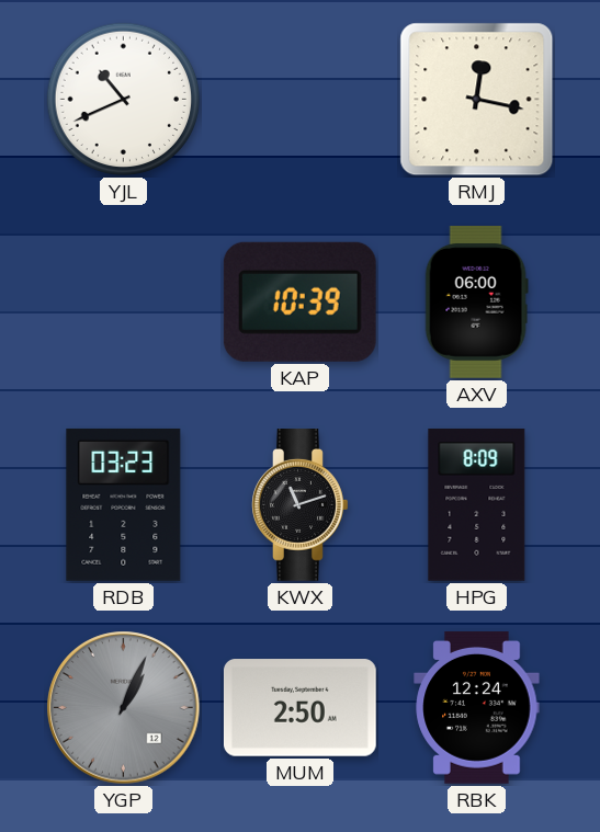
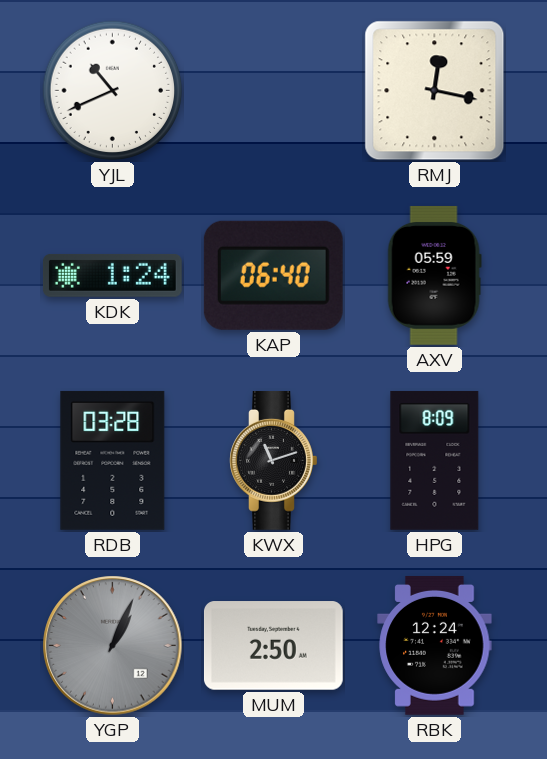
KDK: none -> 1:24 (112, 275)
KAP: 10:39 -> 06:40 (273, 275)
AXV: 06:00 -> 05:59 (434, 275)
RDB: 03:23 -> 03:28 (113, 460)
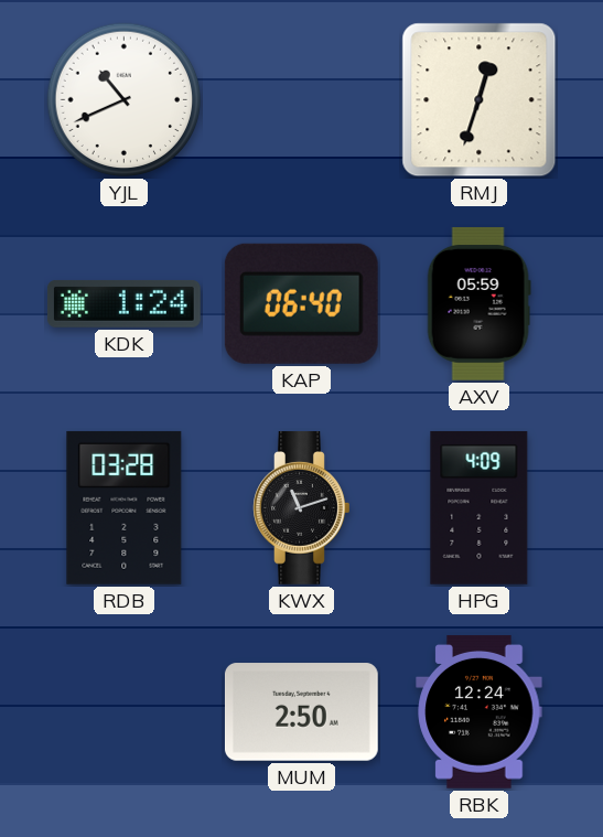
RMJ: 12:17 -> 12:33 (480, 100)
HPG: 8:09 -> 4:09 (480, 507)
YGP: 1:04 -> none (113, 646)
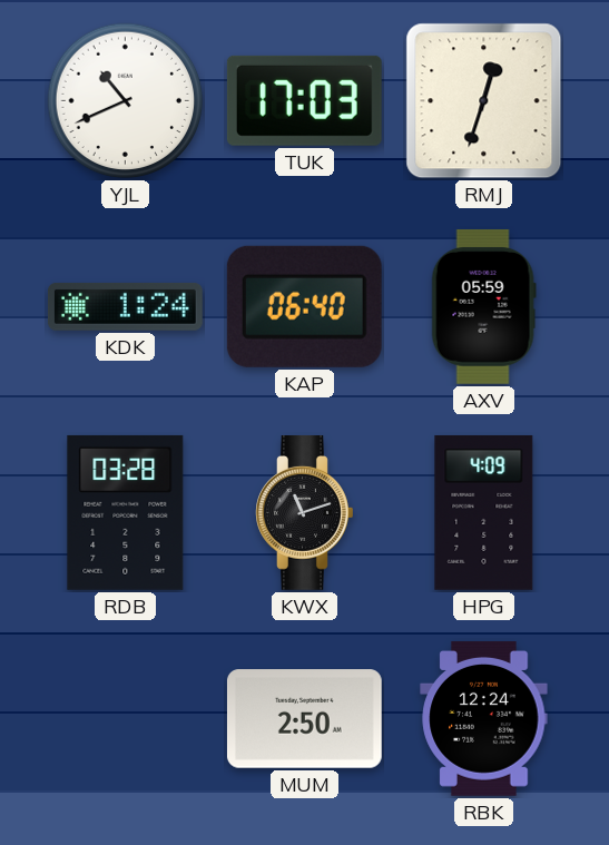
TUK: none -> 17:03 (304, 100)
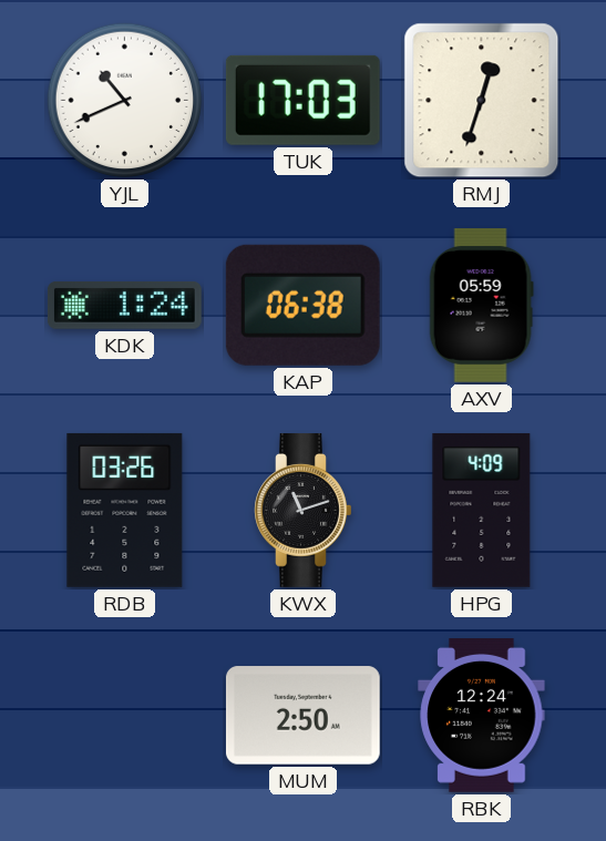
KAP: 06:40 -> 06:38 (302, 305)
RDB: 03:28 -> 03:26 (125, 510)
